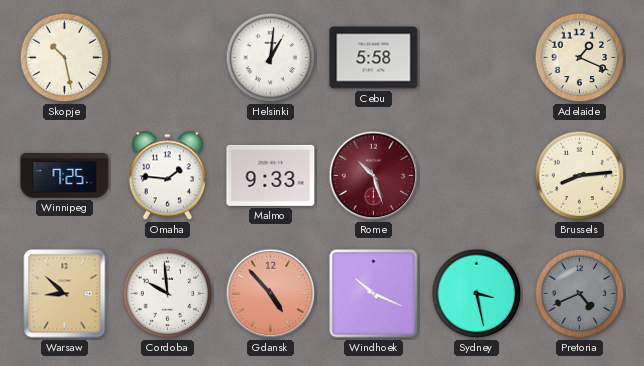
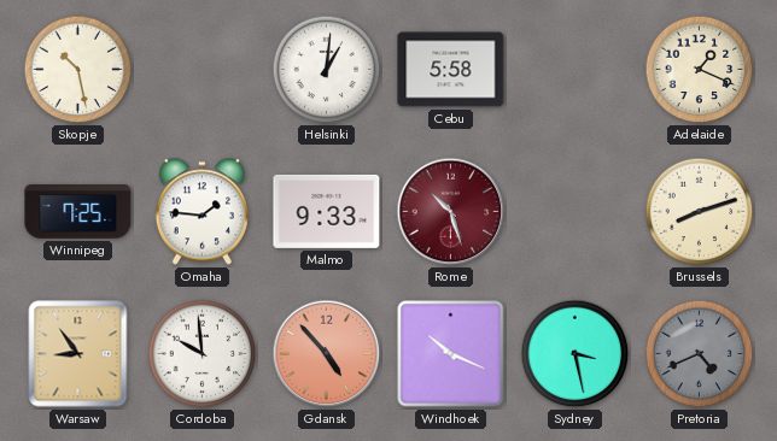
Brussels: 8:14 -> 8:12 (700, 212)
Warsaw: 8:52 -> 8:54 (78, 354)
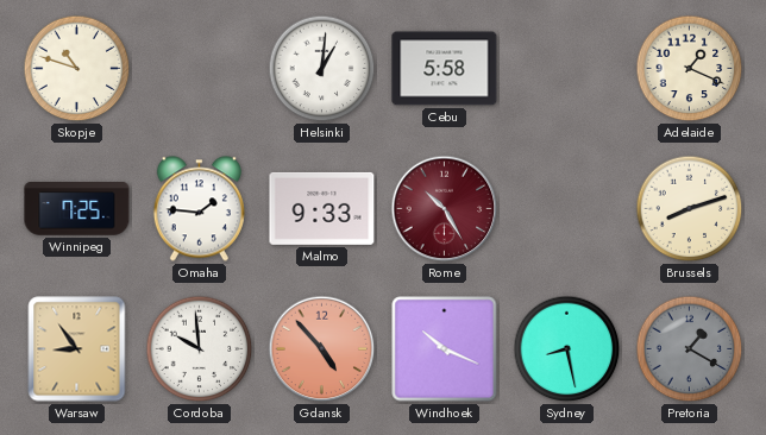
Skopje: 10:28 -> 10:48 (77, 69)
Rome: 10:27 -> 10:25 (445, 209)
Sydney: 3:28 -> 8:28 (567, 349)
Pretoria: 4:41 -> 1:20 (690, 349)
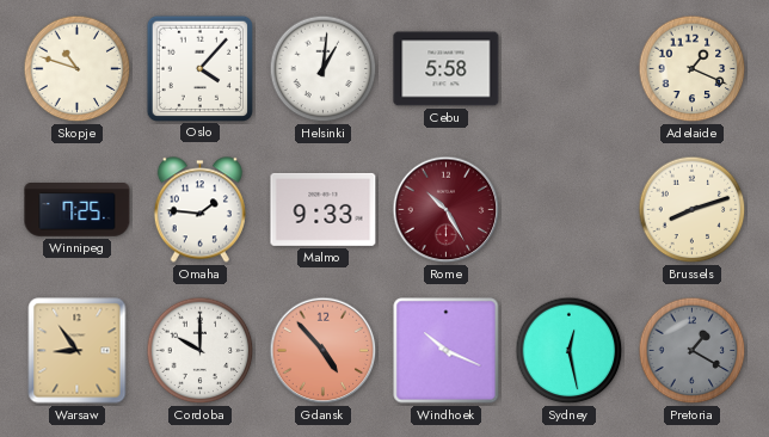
Oslo: none -> 4:07 (199, 68)
Cordoba: 9:59 -> 10:00 (201, 351)
Sydney: 8:28 -> 12:28 (570, 351)
